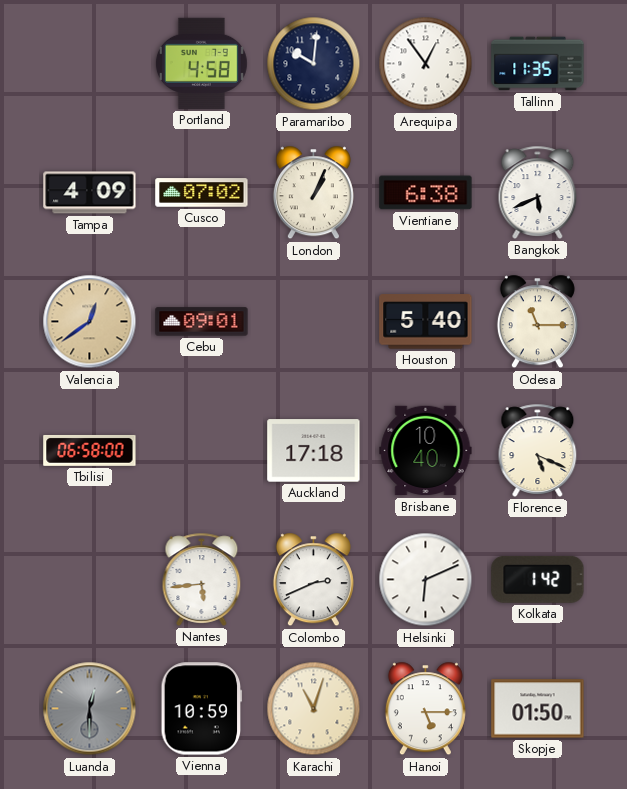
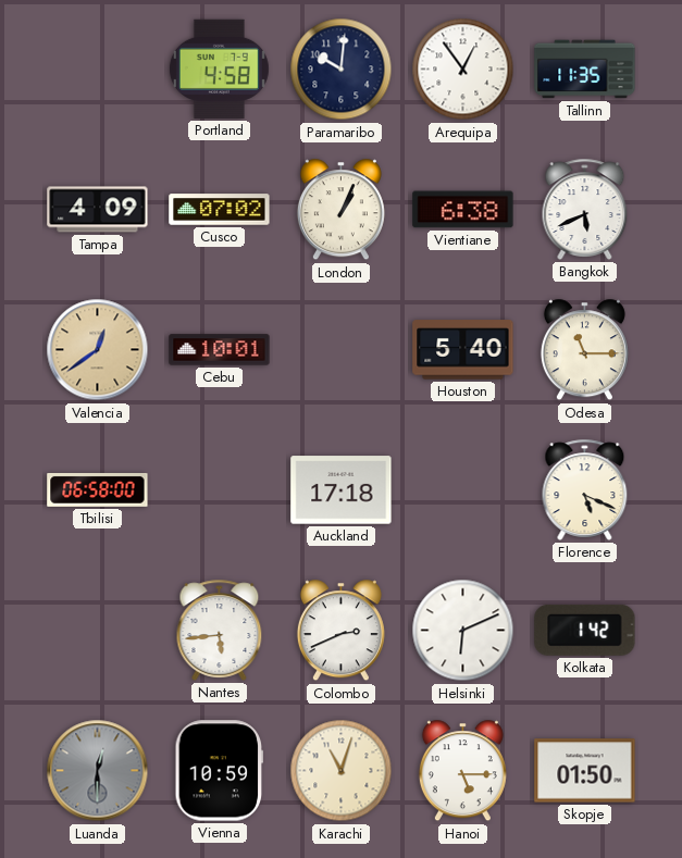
Cebu: 09:01 -> 10:01 (220, 350)
Brisbane: 10:40 -> none (426, 451)
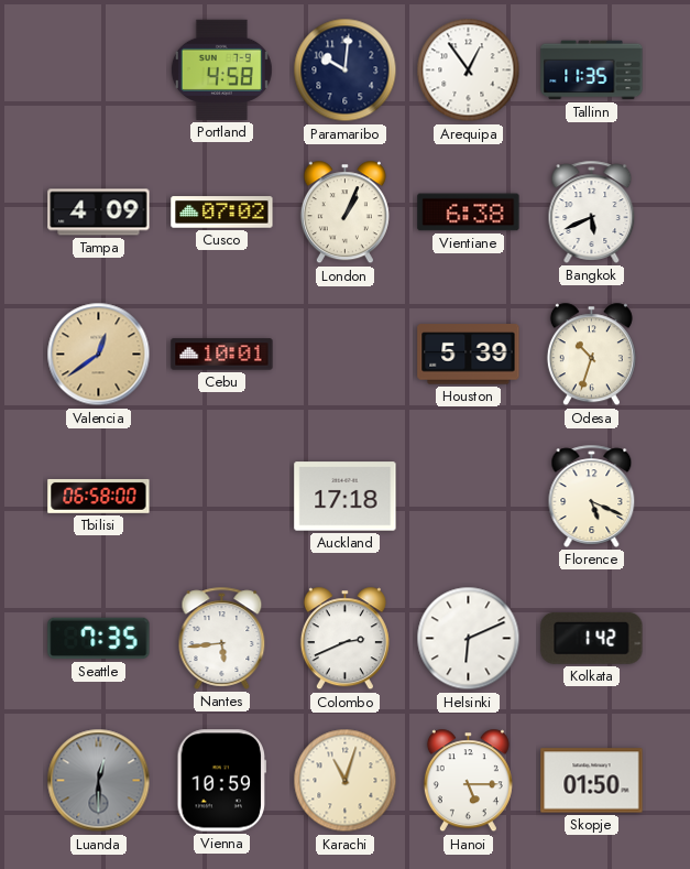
Houston: 5:40 -> 5:39 (469, 355)
Odesa: 11:15 -> 10:33 (591, 355)
Seattle: none -> 7:35 (99, 639)
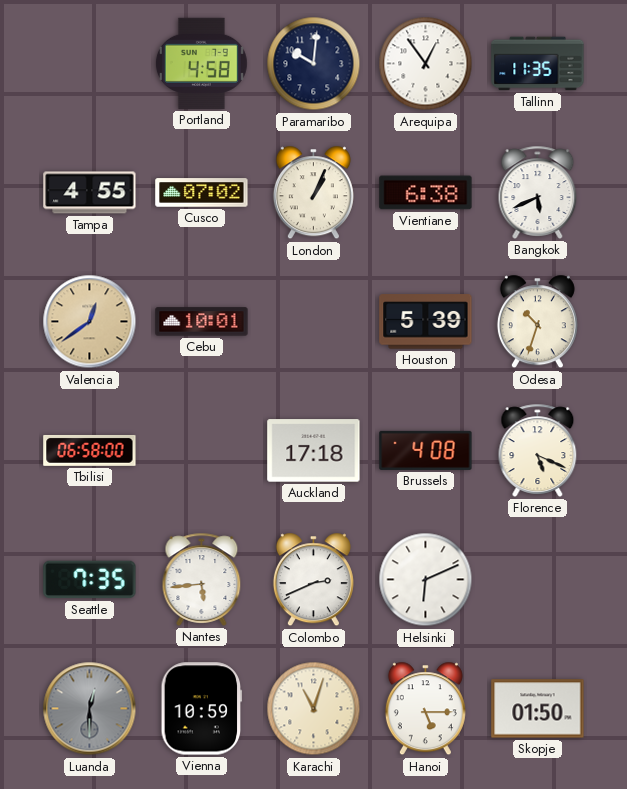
Tampa: 4:09 -> 4:55 (90, 193)
Brussels: none -> 4:08 (426, 450)
Kolkata: 1:42 -> none (592, 638)
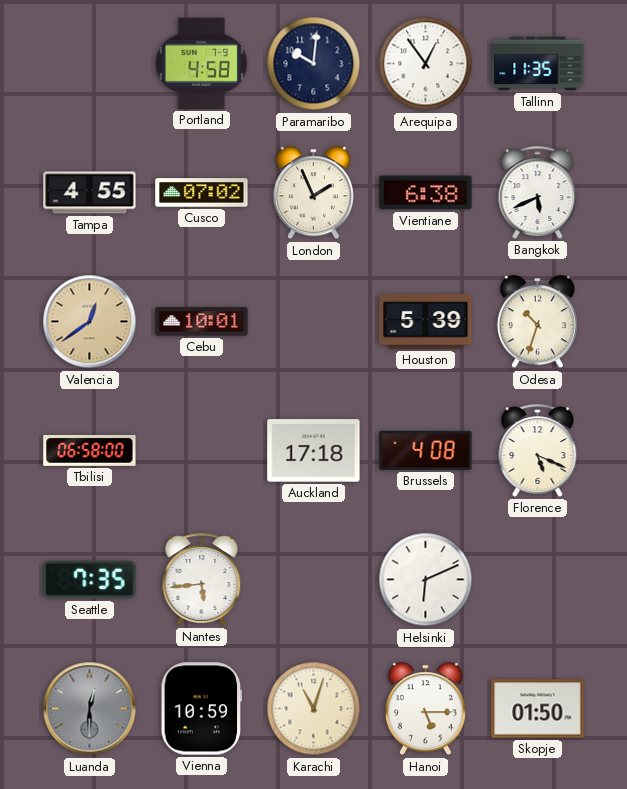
London: 1:04 -> 1:56 (313, 193)
Colombo: 2:41 -> none (313, 580)
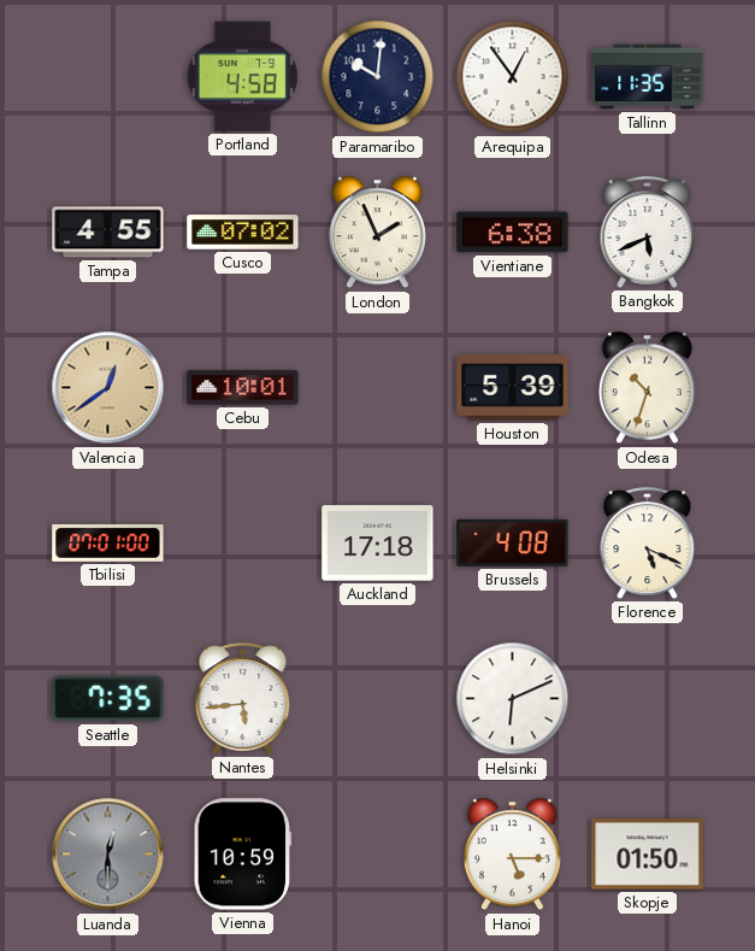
Tbilisi: 06:58 -> 07:01 (108, 542)
Karachi: 11:03 -> none (314, 709)
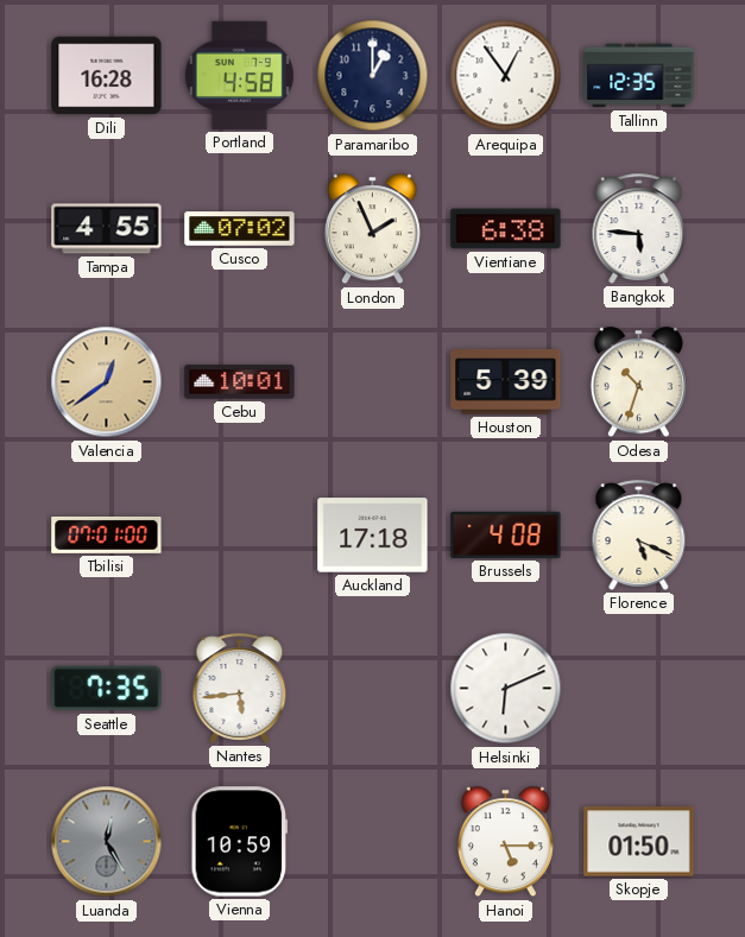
Dili: none -> 16:28 (107, 76)
Paramaribo: 10:01 -> 1:00 (373, 76)
Tallinn: 11:35 -> 12:35 (639, 76)
Bangkok: 5:41 -> 5:46 (639, 228)
Luanda: 12:30 -> 12:25 (107, 842)
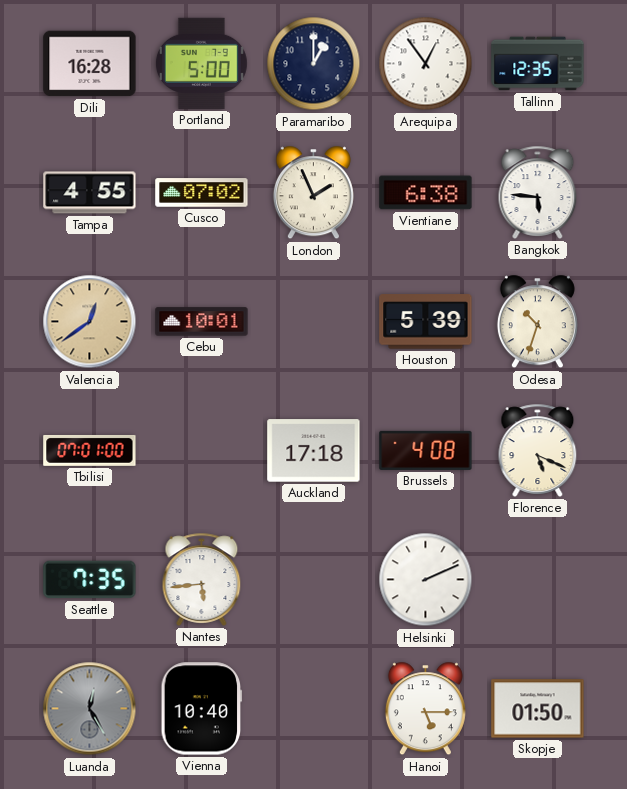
Portland: 4:58 -> 5:00 (201, 63)
Helsinki: 6:11 -> 2:11 (426, 580)
Vienna: 10:59 -> 10:40 (202, 709)
